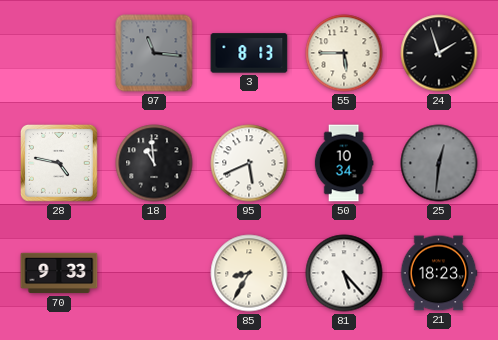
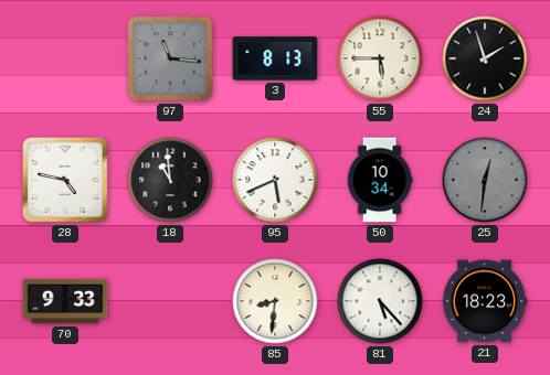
85: 8:35 -> 8:31 (275, 301)
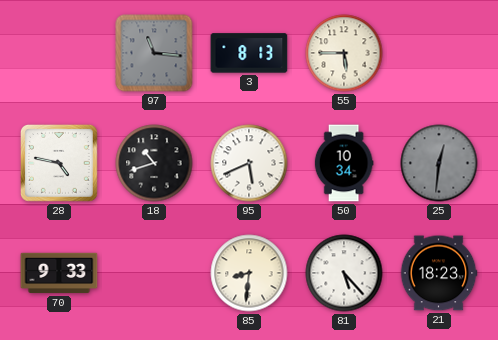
24: 1:57 -> none (485, 58)
18: 10:59 -> 10:42 (154, 163)
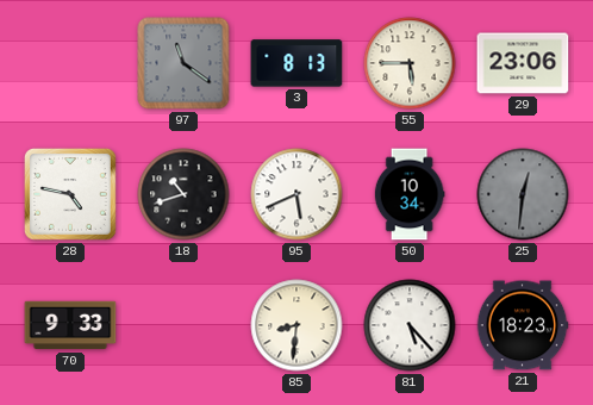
97: 11:16 -> 11:21 (183, 63)
29: none -> 23:06 (523, 63)
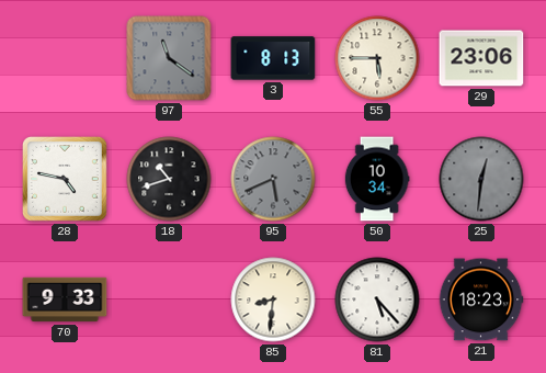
95 dial: white -> grey (273, 179)
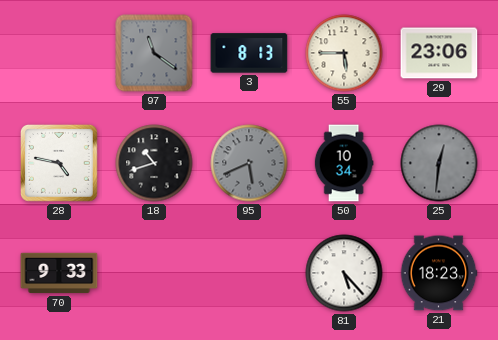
85: 8:31 -> none (273, 299)
